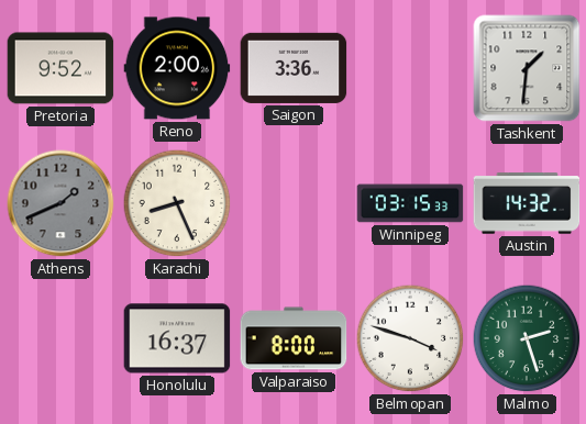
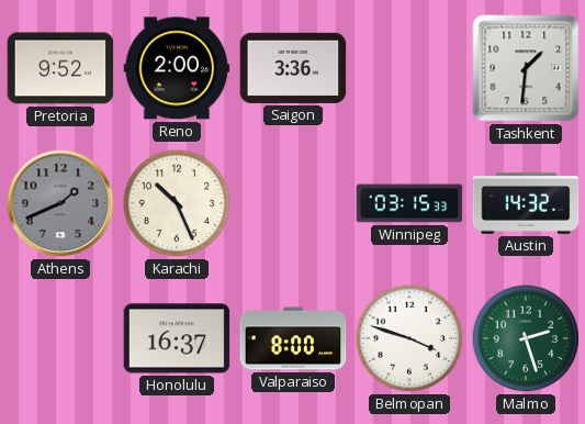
Karachi: 8:26 -> 10:26 (177, 203)
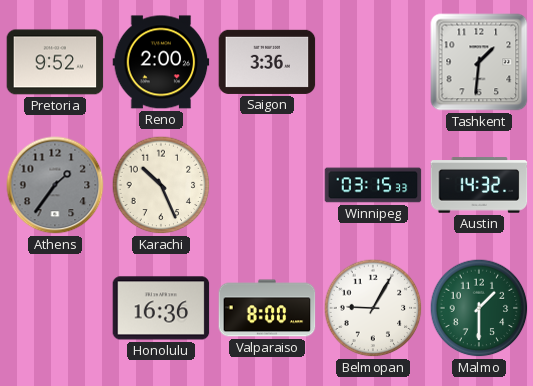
Athens: 1:41 -> 1:36 (55, 185)
Honolulu: 16:37 -> 16:36 (161, 308)
Belmopan: 3:48 -> 9:05 (373, 308)
Malmo: 2:27 -> 1:30 (479, 308)
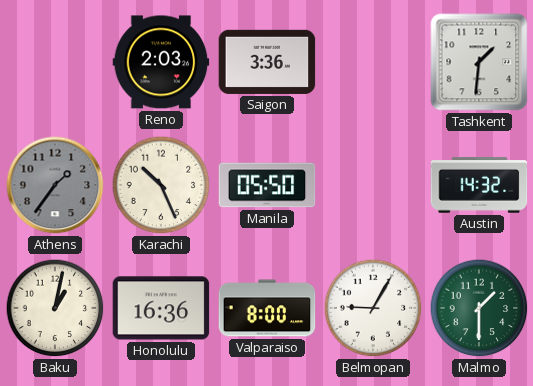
Pretoria: 9:52 -> none (55, 62)
Reno: 2:00 -> 2:03 (161, 62)
Manila: none -> 05:50 (267, 185)
Winnipeg: 03:15 -> none (373, 185)
Baku: none -> 1:02 (55, 308)
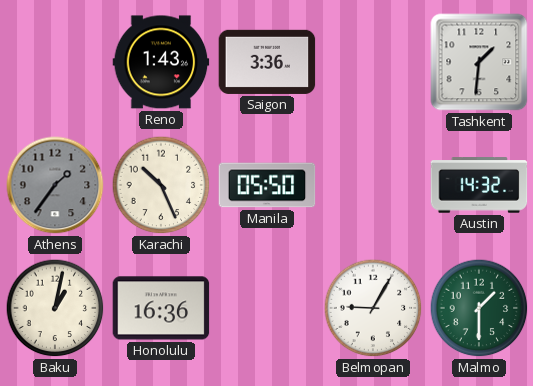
Reno: 2:03 -> 1:43 (161, 62)
Valparaiso: 8:00 -> none (267, 308)
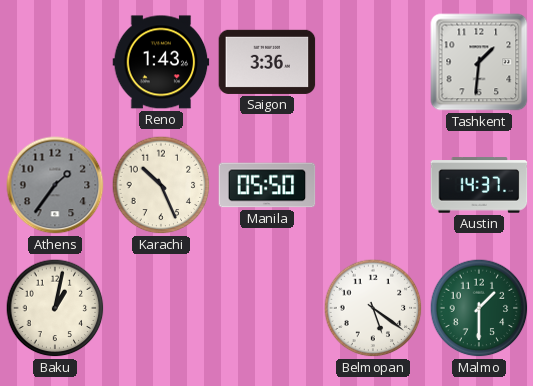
Austin: 14:32 -> 14:37 (479, 185)
Honolulu: 16:36 -> none (161, 308)
Belmopan: 9:05 -> 5:21 (373, 308)
